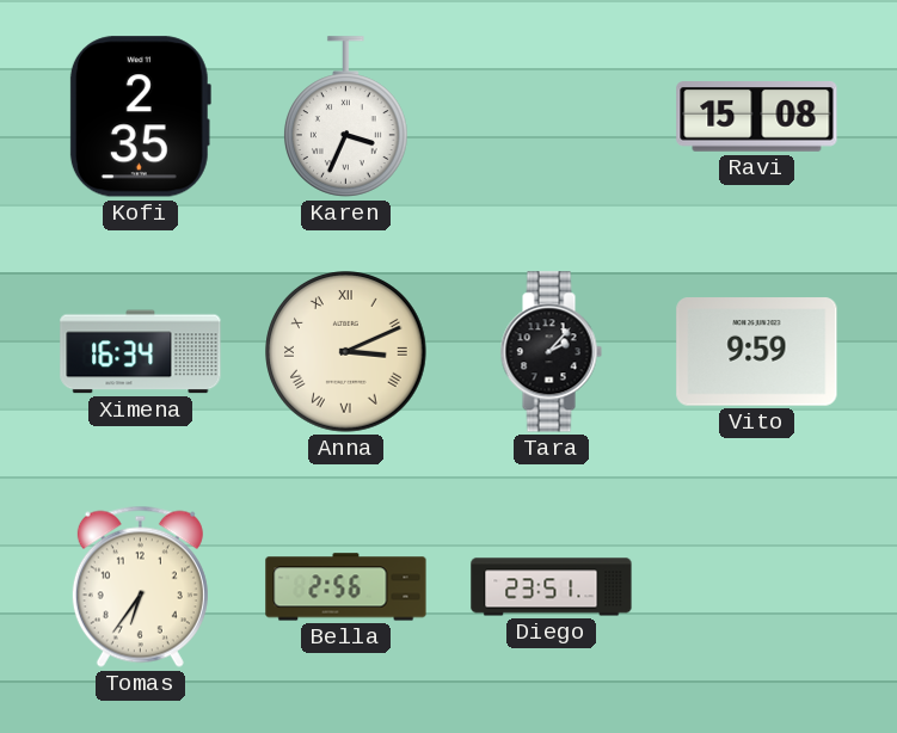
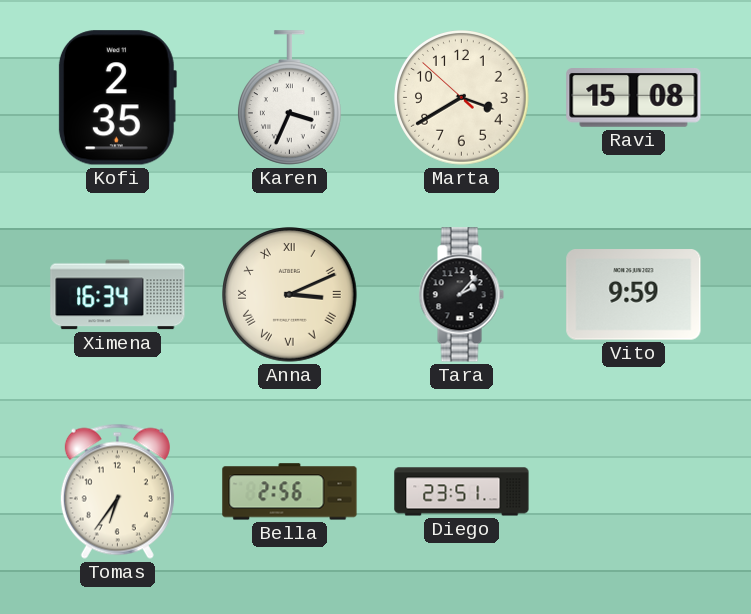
Marta: none -> 3:39 (462, 98)
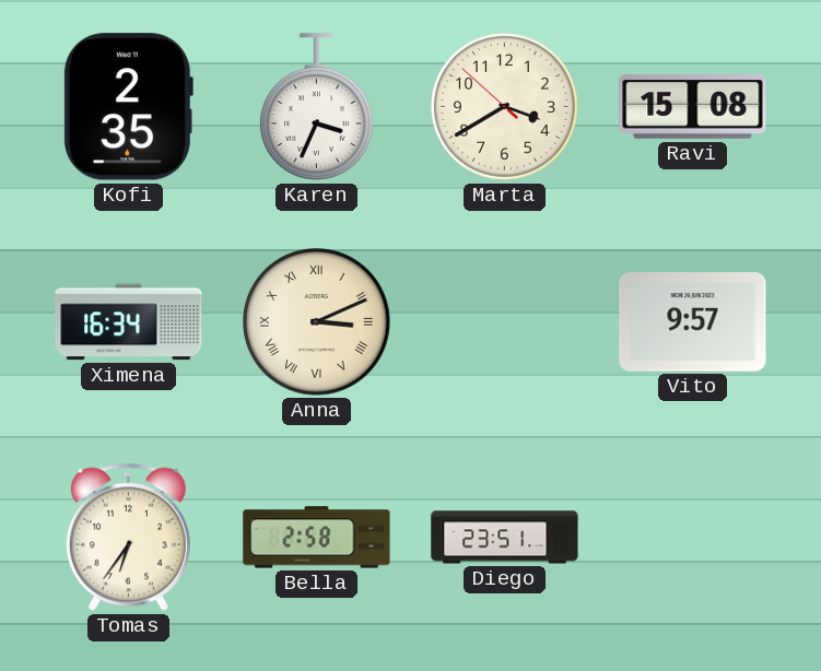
Tara: 2:07 -> none (461, 295)
Vito: 9:59 -> 9:57 (693, 322)
Bella: 2:56 -> 2:58 (317, 538)
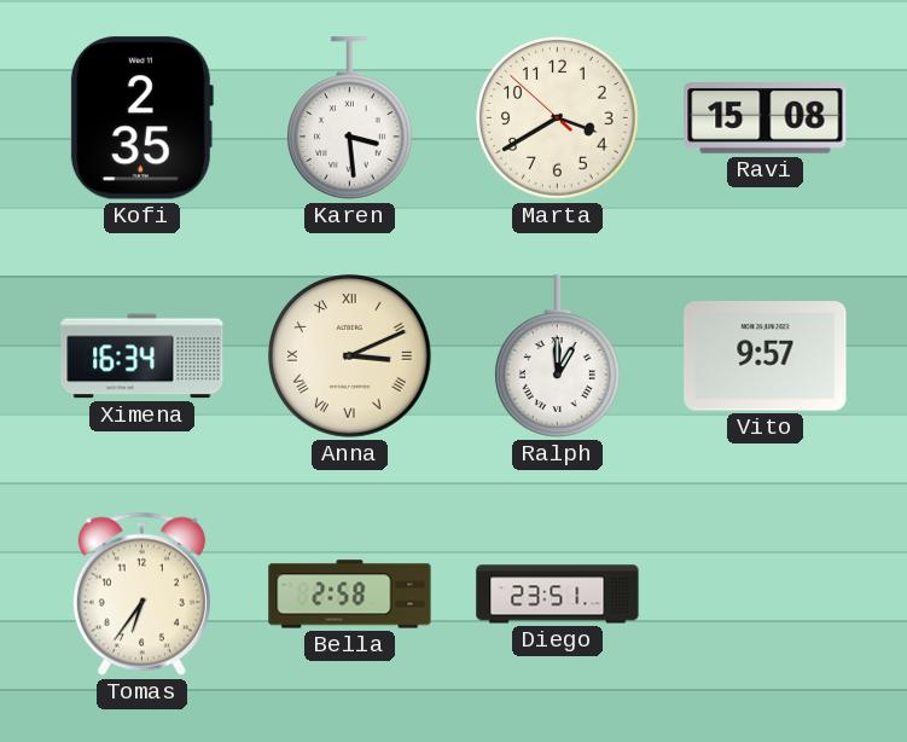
Karen: 3:34 -> 3:29 (350, 118)
Ralph: none -> 1:00 (558, 356)
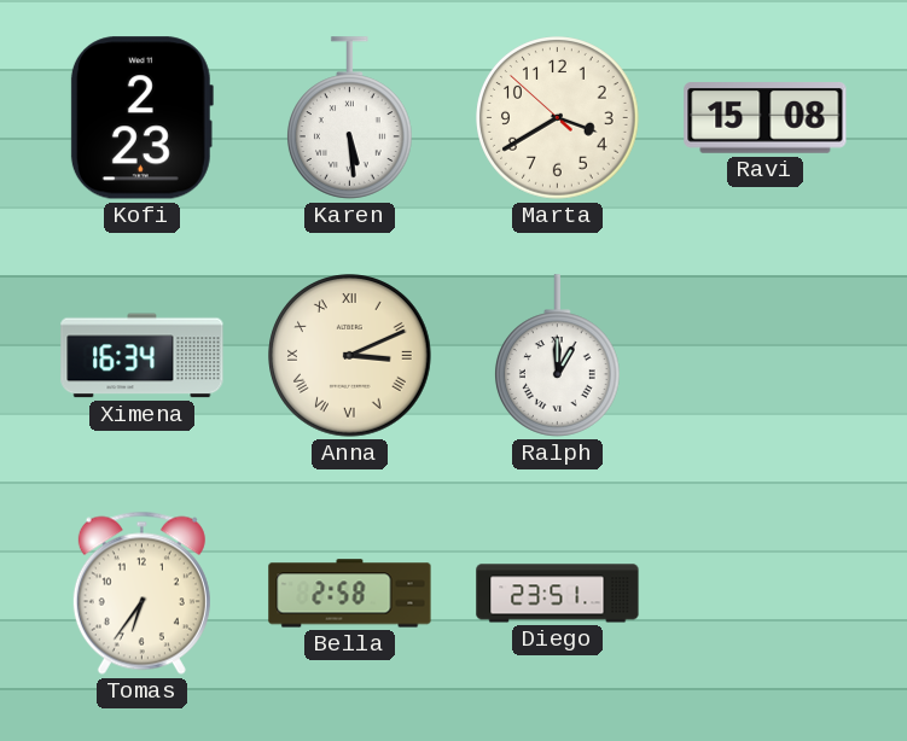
Kofi: 2:35 -> 2:23 (141, 118)
Karen: 3:29 -> 5:29 (350, 118)
Vito: 9:57 -> none (766, 356)
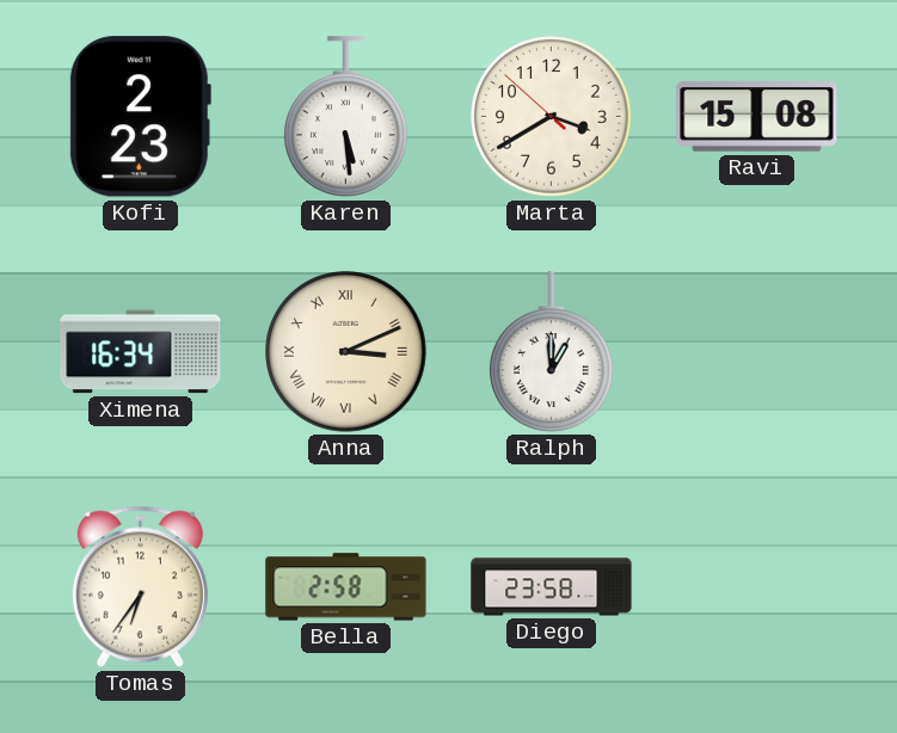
Diego: 23:51 -> 23:58 (552, 587)
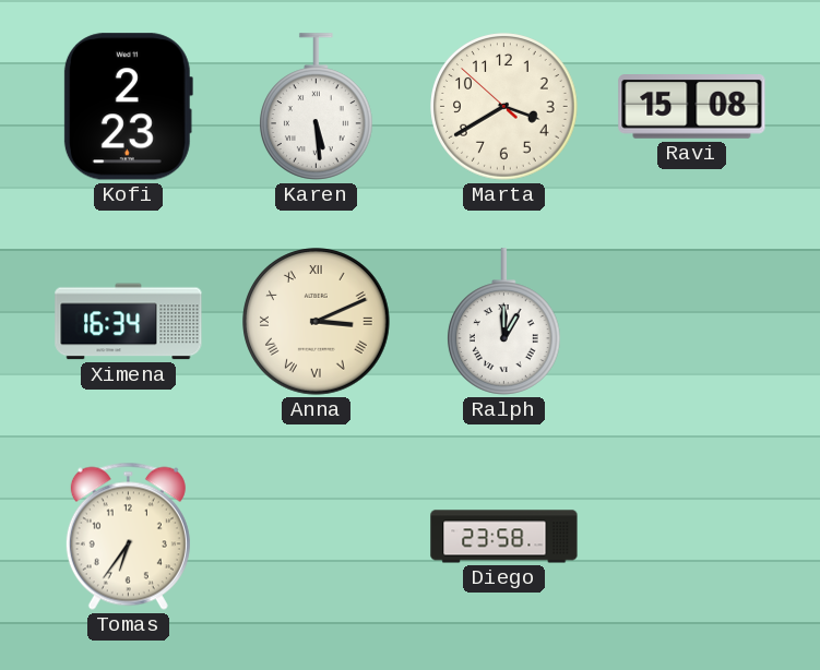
Bella: 2:58 -> none (346, 587)
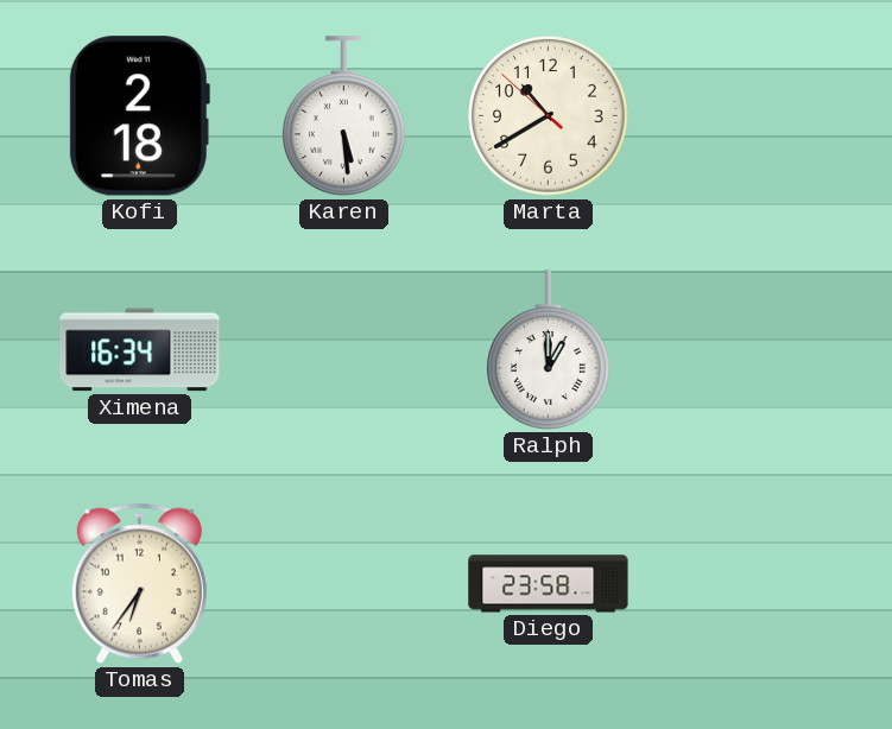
Kofi: 2:23 -> 2:18 (139, 116)
Marta: 3:39 -> 10:39 (549, 116)
Ravi: 15:08 -> none (692, 107)
Anna: 3:11 -> none (317, 322)
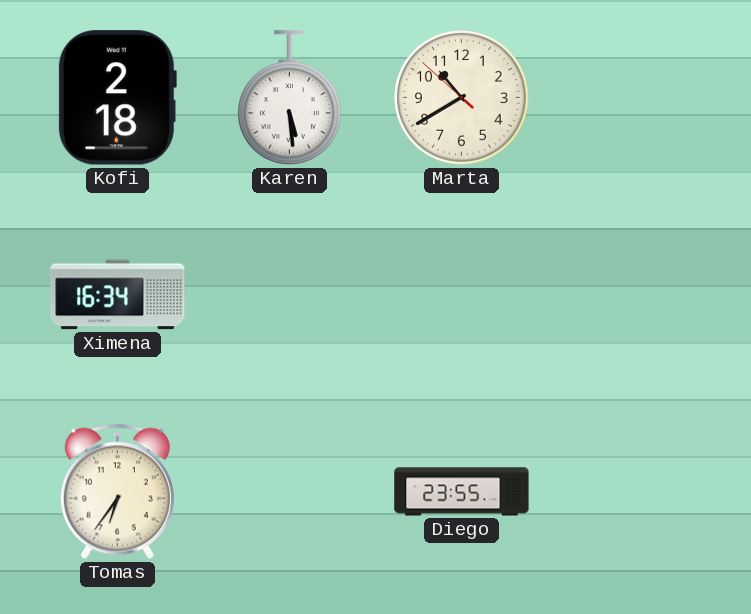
Ralph: 1:00 -> none (549, 350)
Diego: 23:58 -> 23:55 (462, 492)
